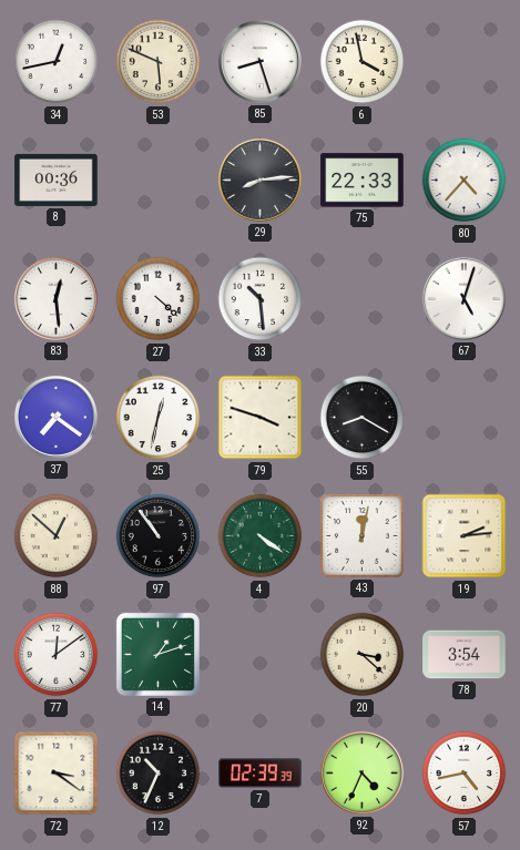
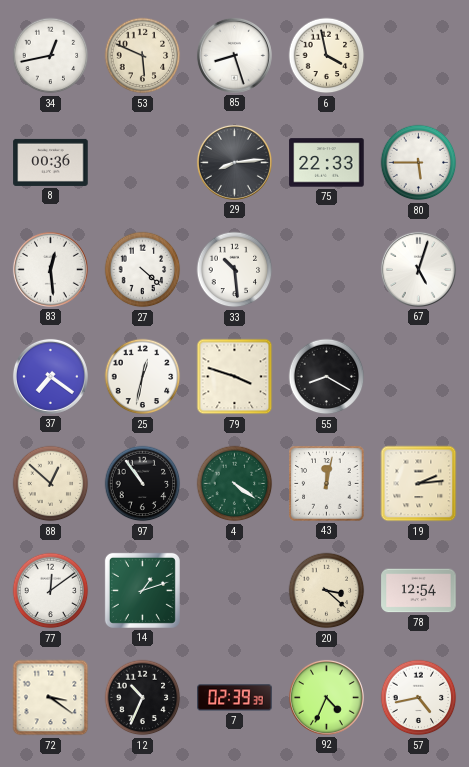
80: 4:37 -> 5:45 (419, 163)
78: 3:54 -> 12:54 (419, 591)
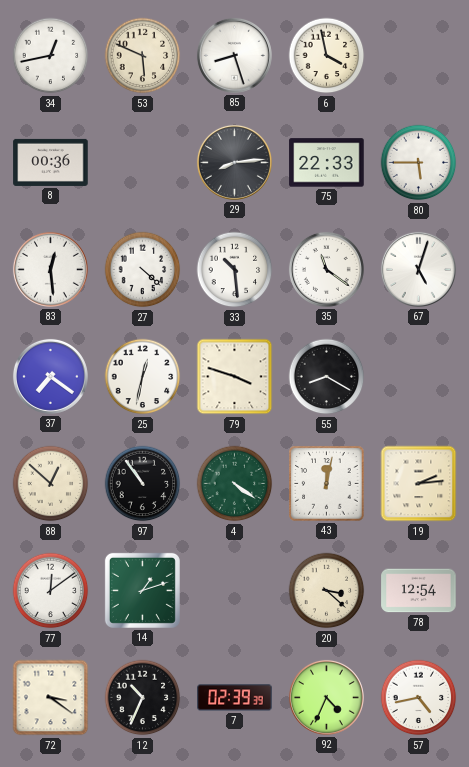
35: none -> 11:21 (326, 269)
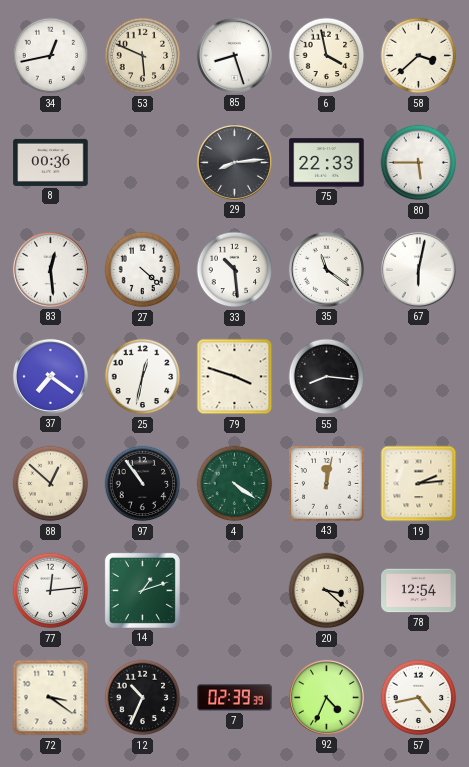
58: none -> 3:38 (419, 56)
67: 5:03 -> 6:02 (418, 269)
55: 8:20 -> 8:16 (327, 377)
77: 12:09 -> 12:14 (51, 591)
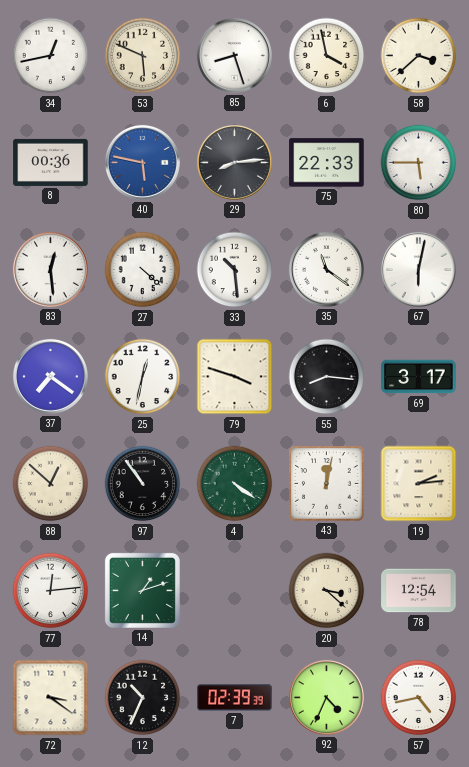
40: none -> 5:47 (142, 162)
69: none -> 3:17 (419, 377)
